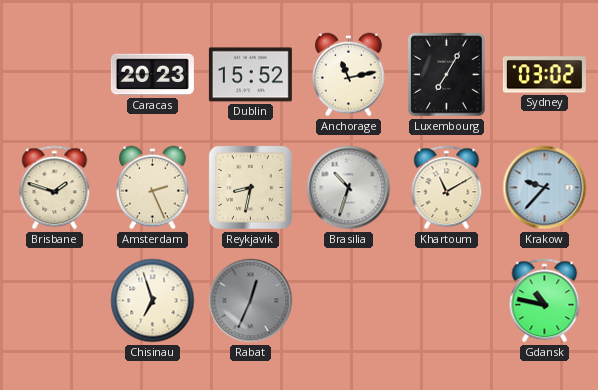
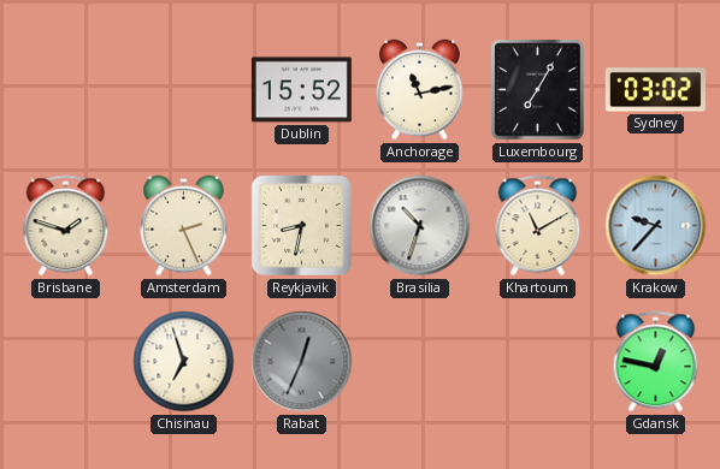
Caracas: 20:23 -> none (152, 75)
Gdansk: 10:47 -> 12:47 (656, 362)
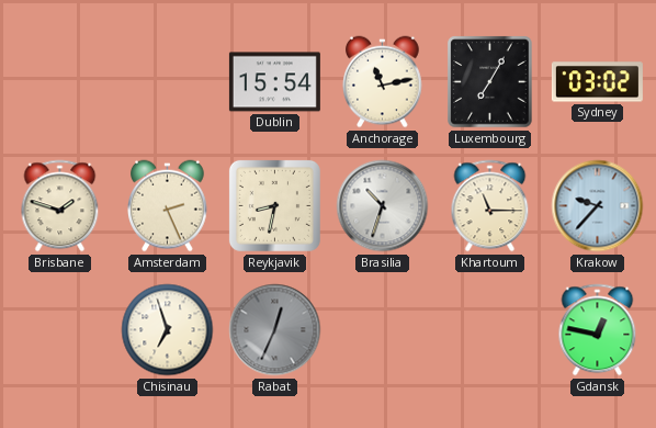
Dublin: 15:52 -> 15:54 (274, 82)
Khartoum: 11:10 -> 11:15 (490, 206)
